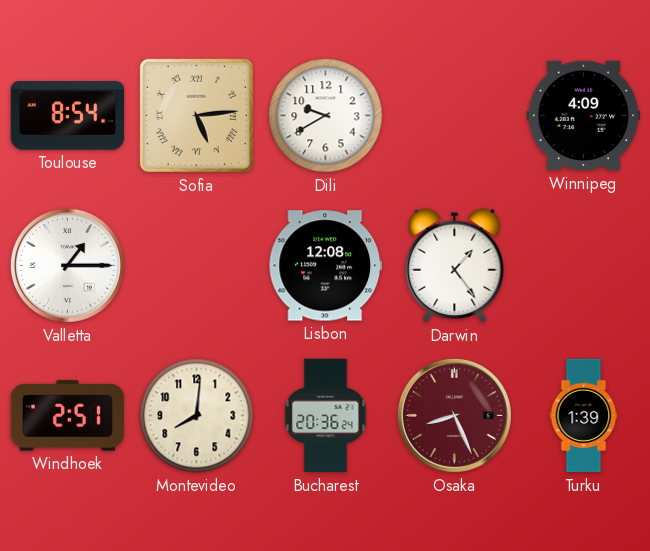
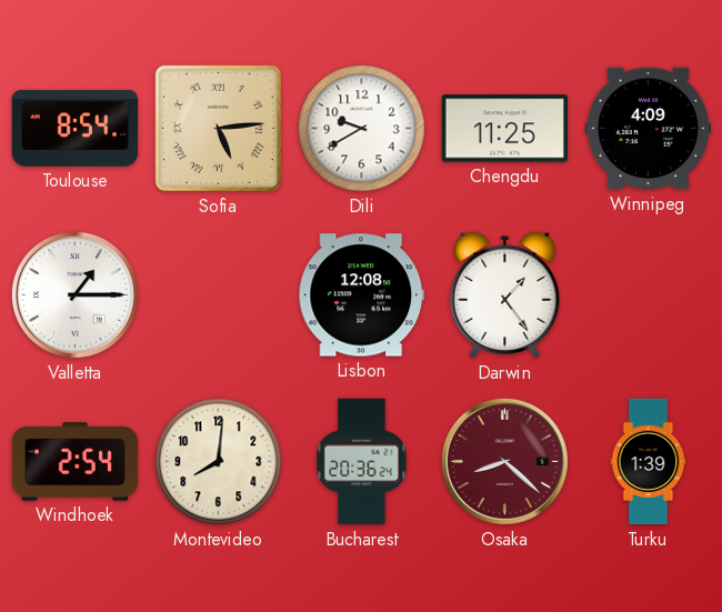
Chengdu: none -> 11:25 (505, 129)
Windhoek: 2:51 -> 2:54 (76, 462)
Osaka: 8:26 -> 8:22 (504, 461)
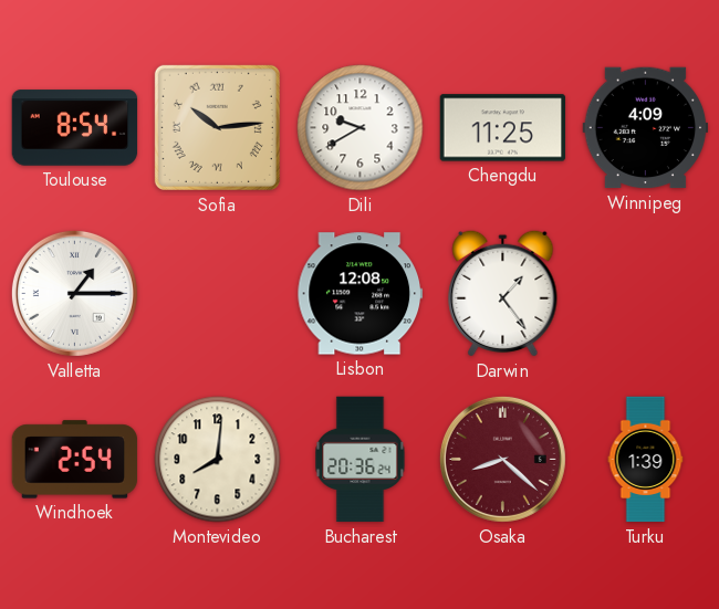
Sofia: 5:14 -> 10:14 (217, 127)
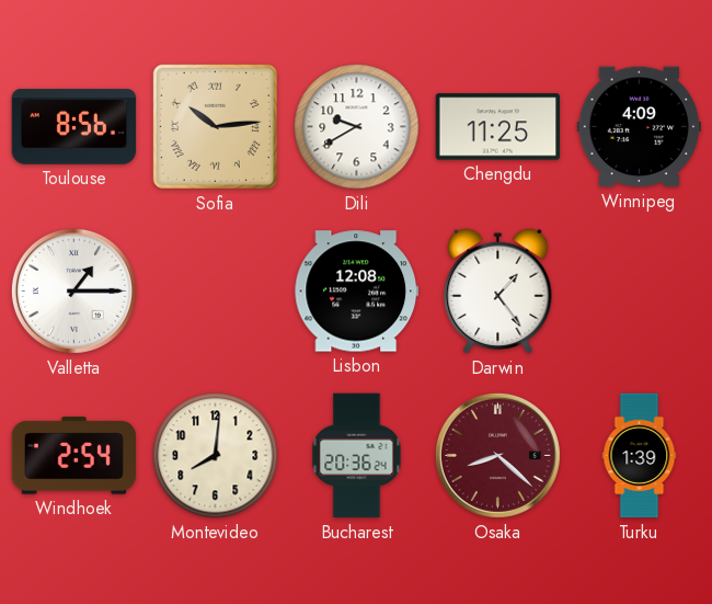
Toulouse: 8:54 -> 8:56 (74, 127)
